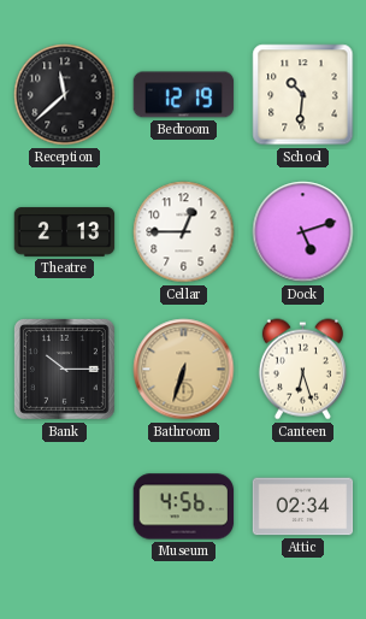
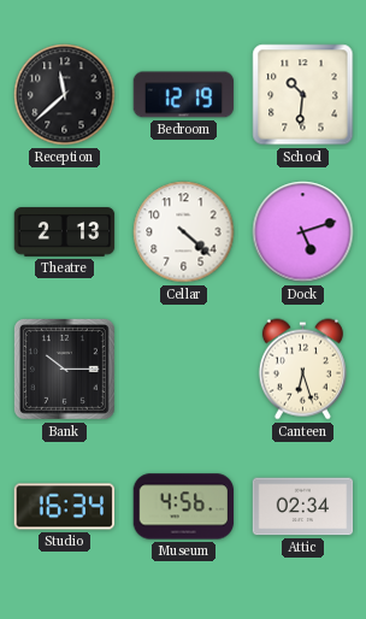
Cellar: 12:45 -> 4:22 (184, 232)
Bathroom: 6:33 -> none (184, 370)
Studio: none -> 16:34 (65, 507)
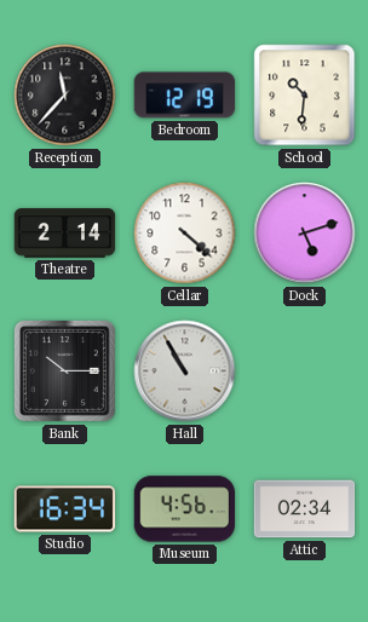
Reception: 11:38 -> 11:37 (65, 96)
Theatre: 2:13 -> 2:14 (65, 234)
Hall: none -> 10:55 (185, 372)
Canteen: 6:27 -> none (302, 370)
